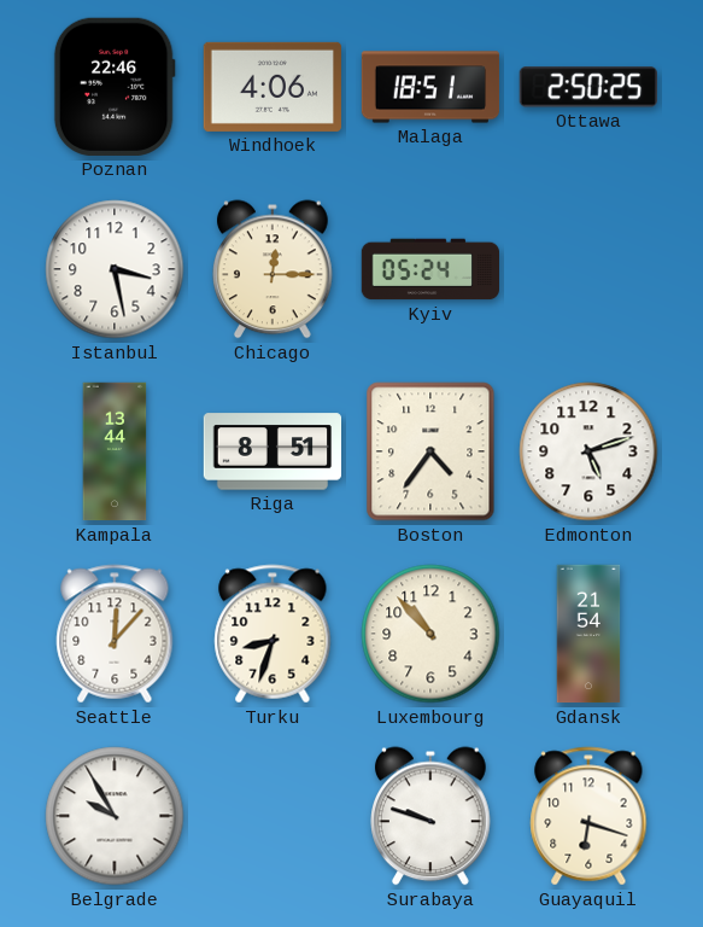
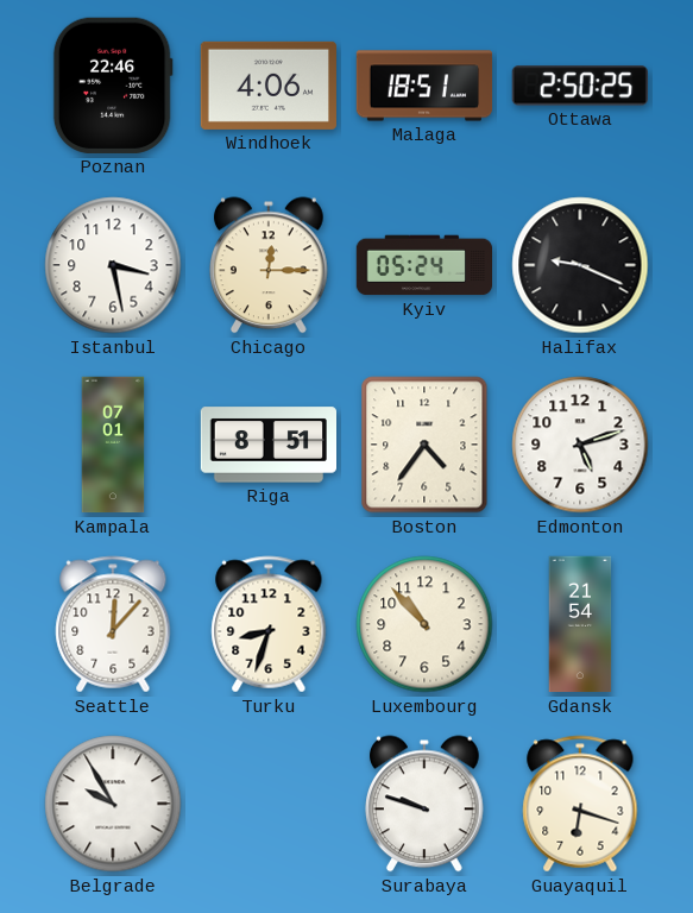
Halifax: none -> 9:19 (580, 265)
Kampala: 13:44 -> 07:01 (113, 445)
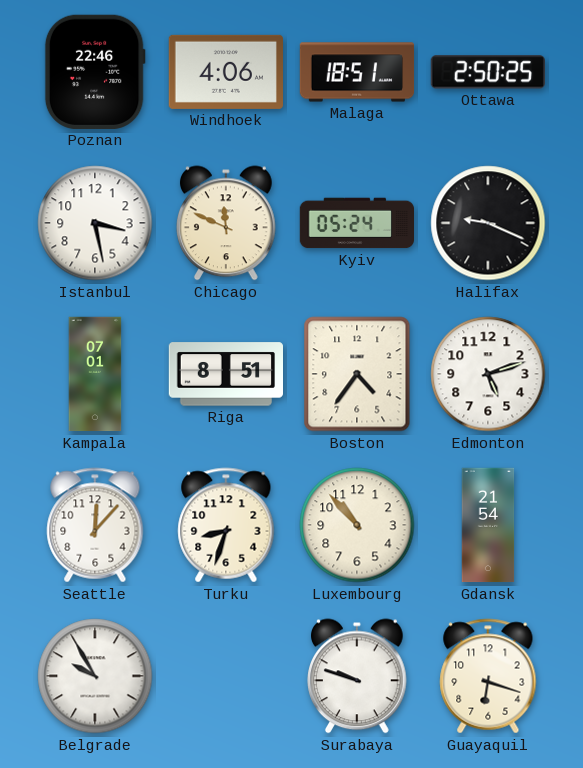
Chicago: 12:15 -> 11:49 (227, 223)
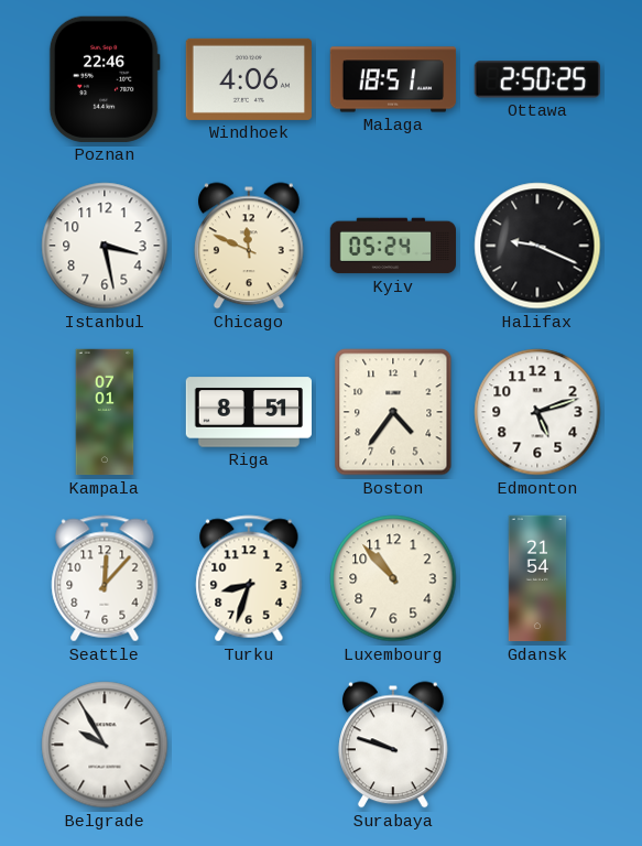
Guayaquil: 6:18 -> none (488, 676)
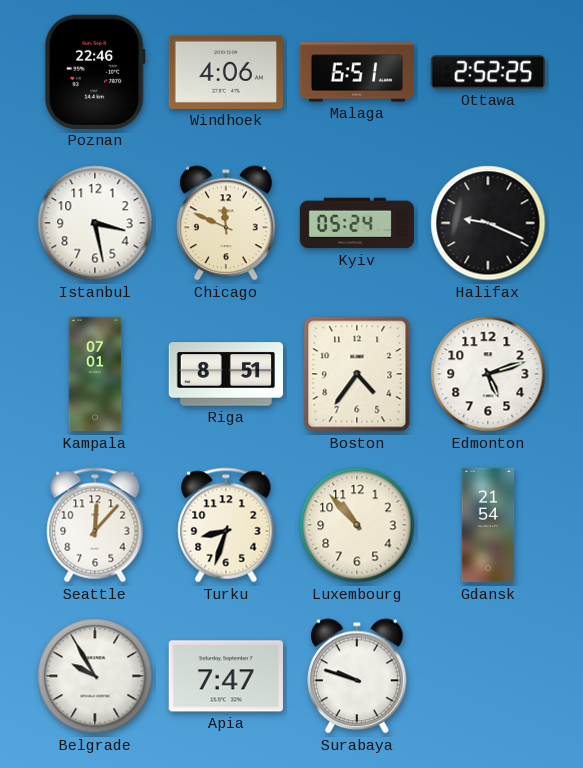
Malaga: 18:51 -> 6:51 (357, 72)
Ottawa: 2:50 -> 2:52 (488, 72)
Apia: none -> 7:47 (225, 676)
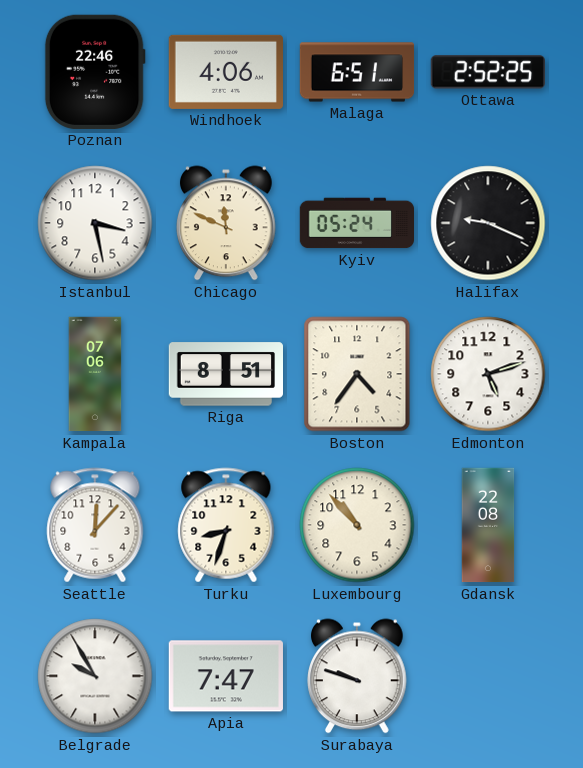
Kampala: 07:01 -> 07:06 (95, 374)
Gdansk: 21:54 -> 22:08 (488, 525)
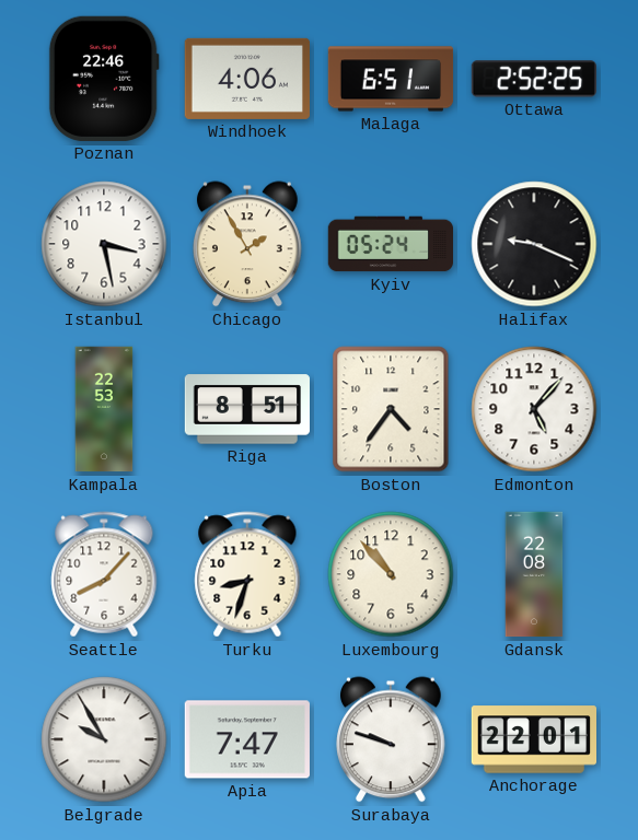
Chicago: 11:49 -> 1:55 (248, 244)
Kampala: 07:06 -> 22:53 (104, 409)
Edmonton: 5:12 -> 5:07 (534, 409)
Seattle: 12:07 -> 8:07 (104, 574)
Anchorage: none -> 22:01 (533, 739)
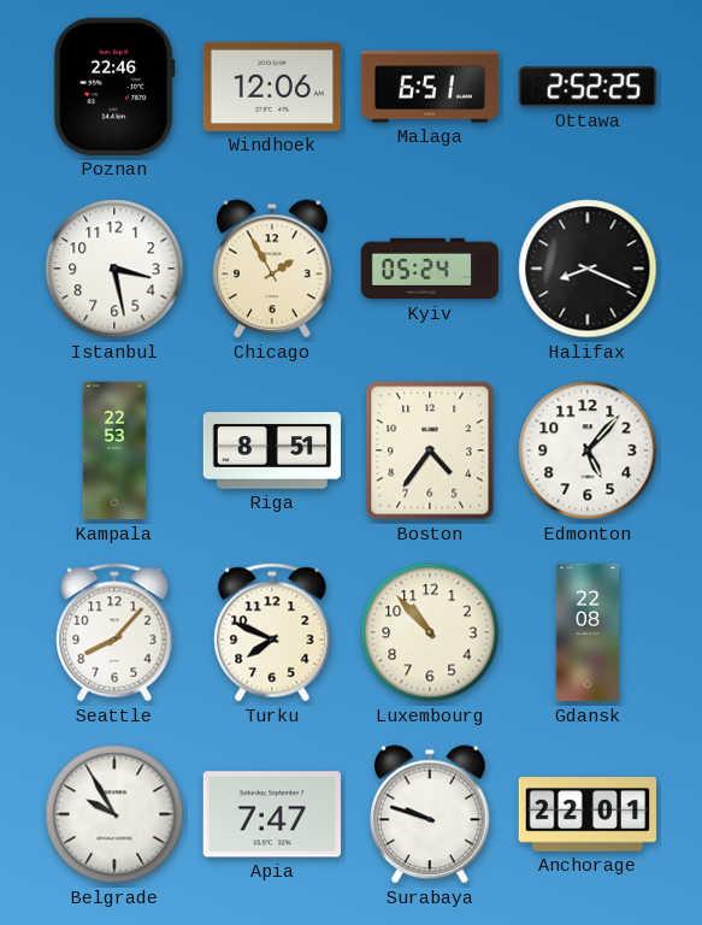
Windhoek: 4:06 -> 12:06 (271, 87)
Halifax: 9:19 -> 8:19 (588, 269)
Turku: 8:33 -> 7:49 (272, 632)
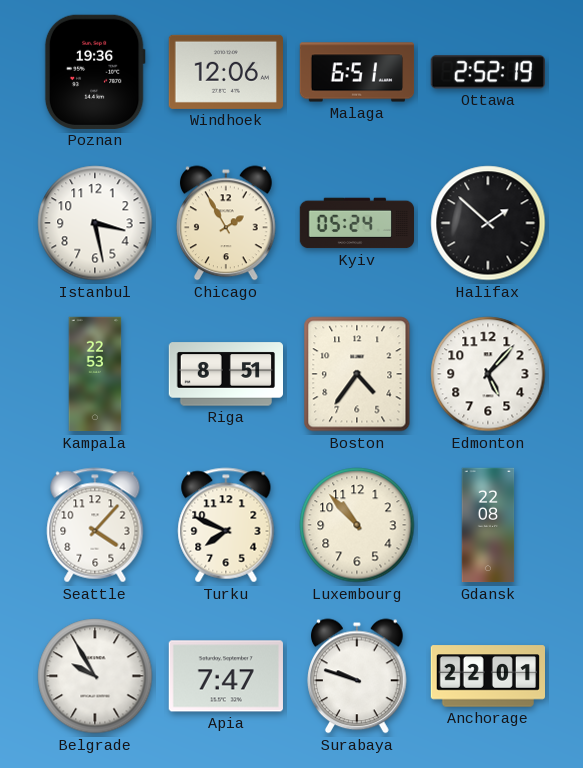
Poznan: 22:46 -> 19:36 (95, 72)
Ottawa: 2:52:25 -> 2:52:19 (488, 72)
Halifax: 8:19 -> 1:52 (488, 223)
Seattle: 8:07 -> 4:07 (95, 525)
